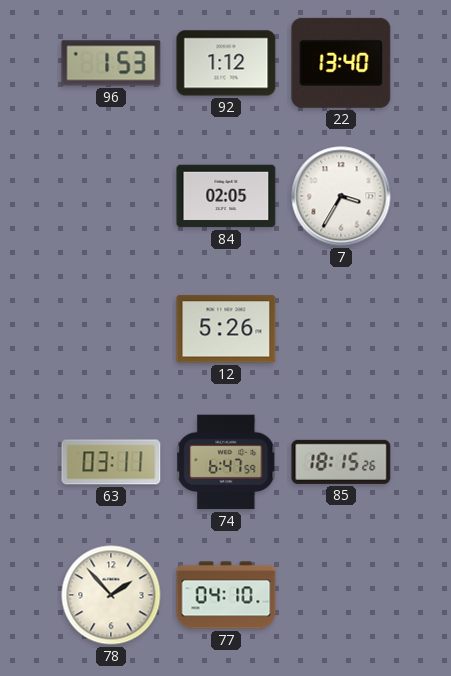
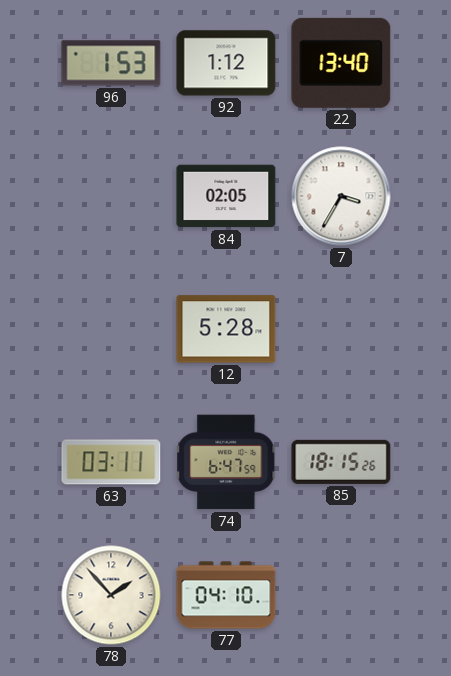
12: 5:26 -> 5:28 (226, 329)
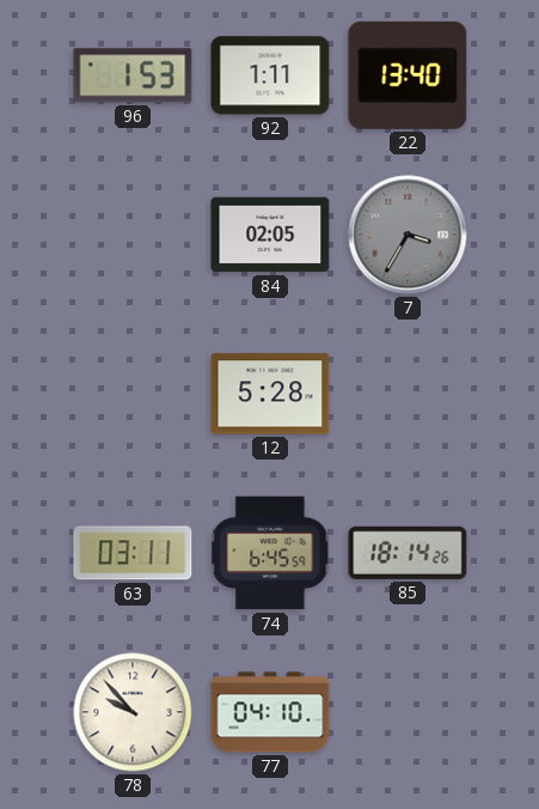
92: 1:12 -> 1:11 (270, 75)
7 dial: white -> grey (408, 235)
74: 6:47 -> 6:45 (271, 553)
85: 18:15 -> 18:14 (408, 553)
78: 1:53 -> 9:53 (133, 712)
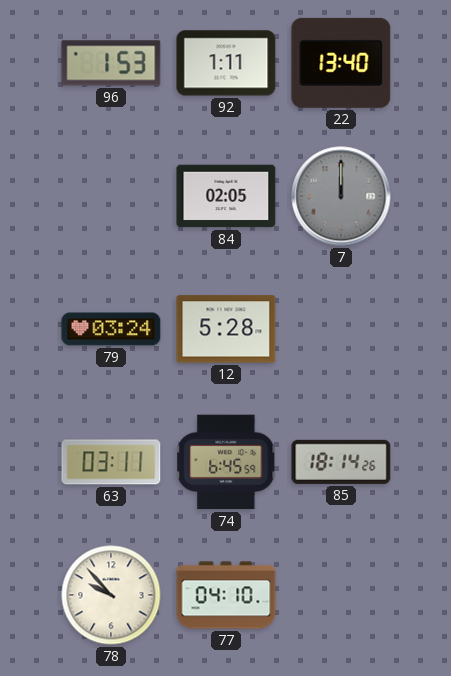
7: 3:35 -> 12:00 (341, 196)
79: none -> 03:24 (111, 329)
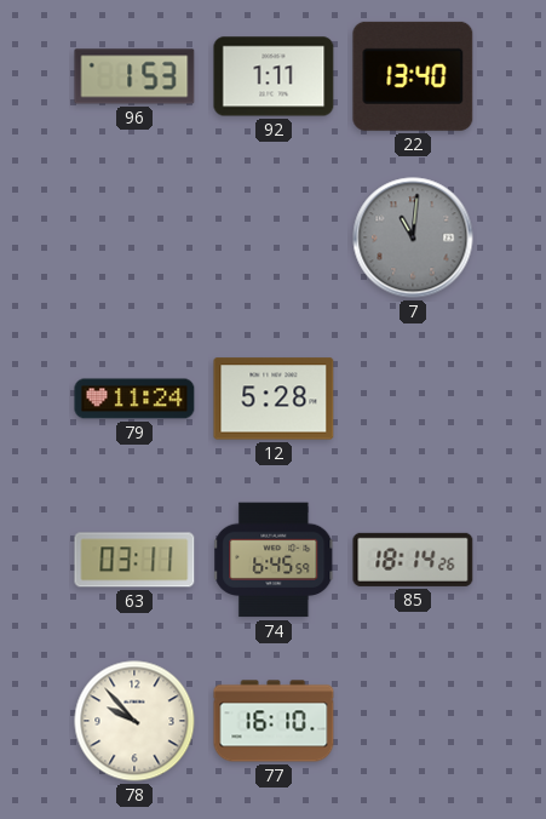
84: 02:05 -> none (226, 196)
7: 12:00 -> 11:01 (413, 237)
79: 03:24 -> 11:24 (134, 399)
77: 04:10 -> 16:10 (274, 721)
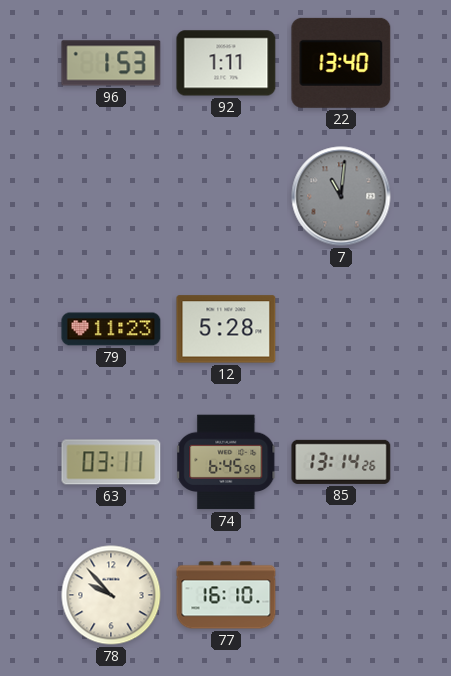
79: 11:24 -> 11:23 (111, 329)
85: 18:14 -> 13:14 (341, 462)
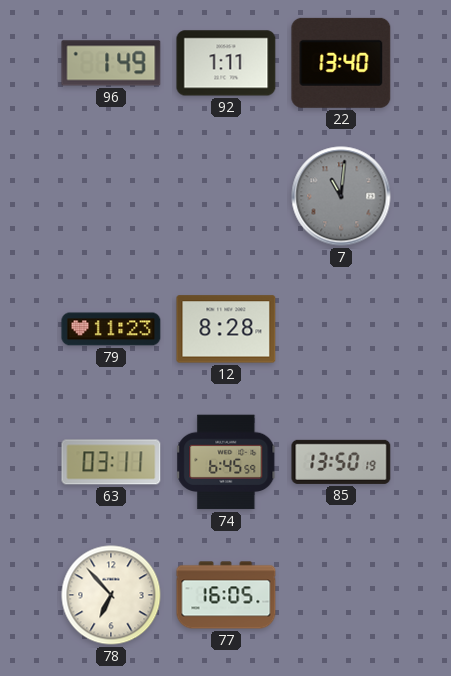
96: 1:53 -> 1:49 (111, 63)
12: 5:28 -> 8:28 (226, 329)
85: 13:14 -> 13:50 (341, 462)
78: 9:53 -> 6:53 (111, 595)
77: 16:10 -> 16:05 (226, 595)
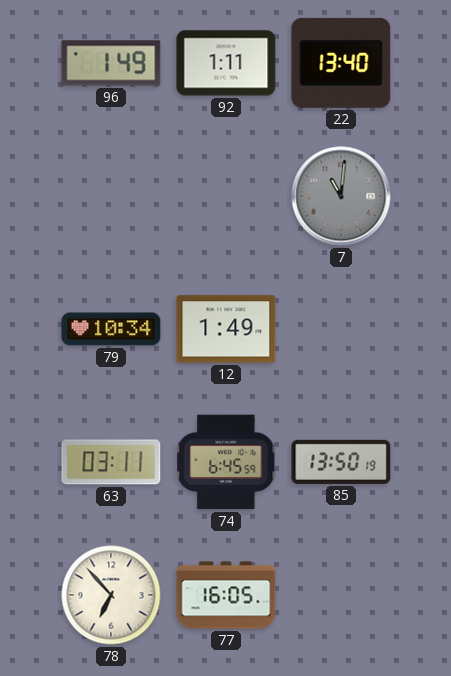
79: 11:23 -> 10:34 (111, 329)
12: 8:28 -> 1:49 (226, 329)
